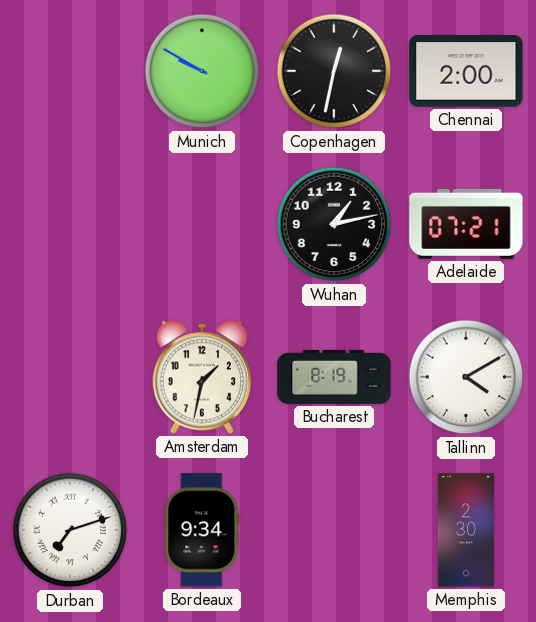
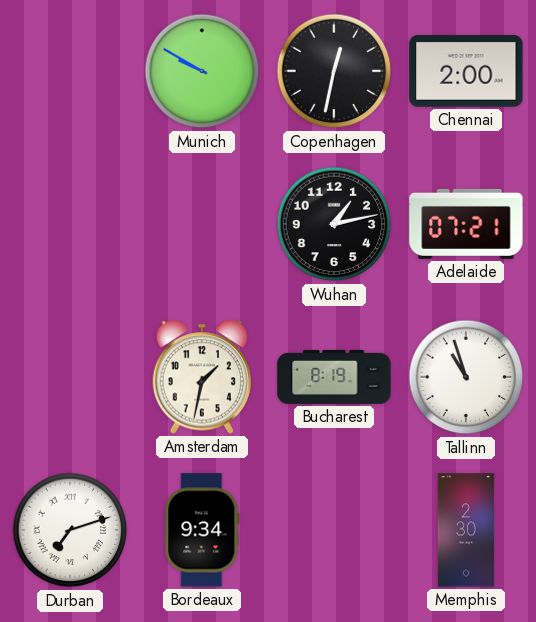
Tallinn: 4:10 -> 10:57 (466, 377)
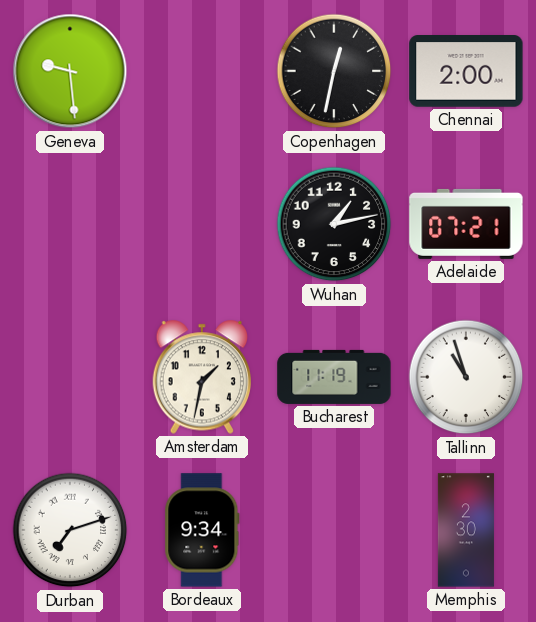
Geneva: none -> 9:29 (70, 71)
Munich: 9:50 -> none (202, 71)
Bucharest: 8:19 -> 11:19 (334, 377)
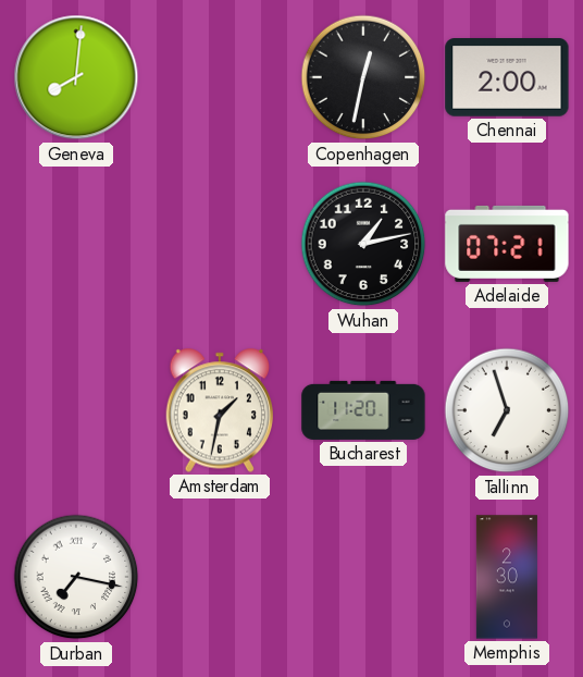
Geneva: 9:29 -> 8:01 (76, 77)
Bucharest: 11:19 -> 11:20 (363, 410)
Tallinn: 10:57 -> 6:57 (507, 410)
Durban: 7:12 -> 7:17 (76, 577)
Bordeaux: 9:34 -> none (202, 530)
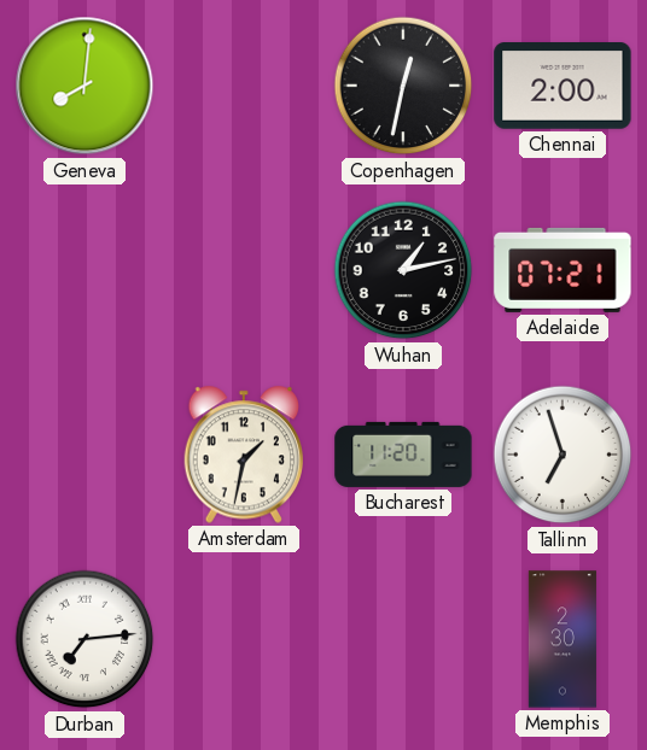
Durban: 7:17 -> 7:14 (84, 639)
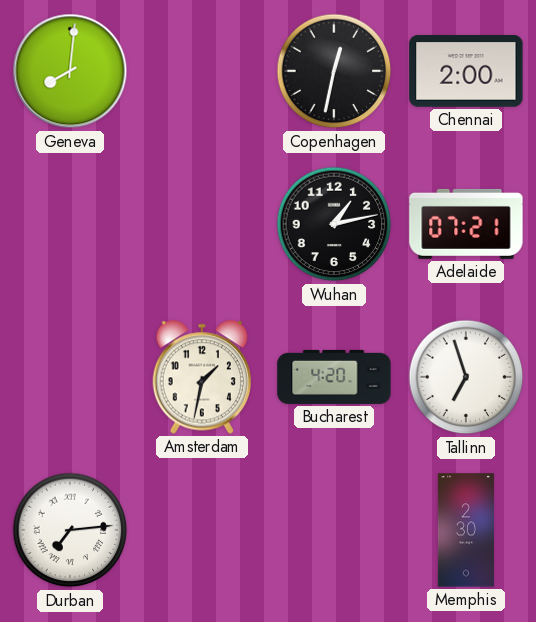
Bucharest: 11:20 -> 4:20 (334, 377)
